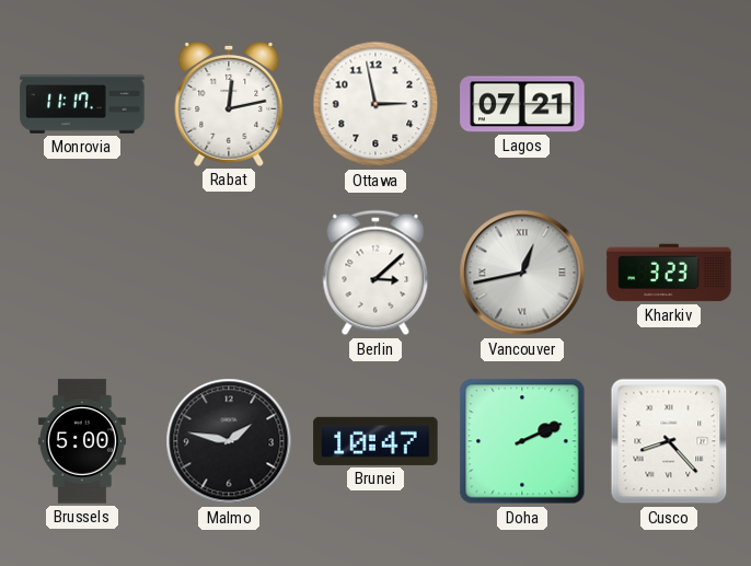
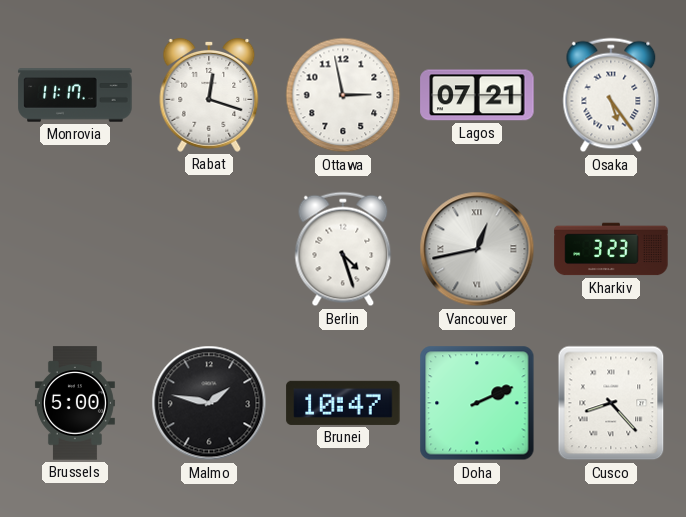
Rabat: 12:13 -> 12:18 (209, 95)
Osaka: none -> 5:24 (611, 95)
Berlin: 3:08 -> 4:27 (343, 249)
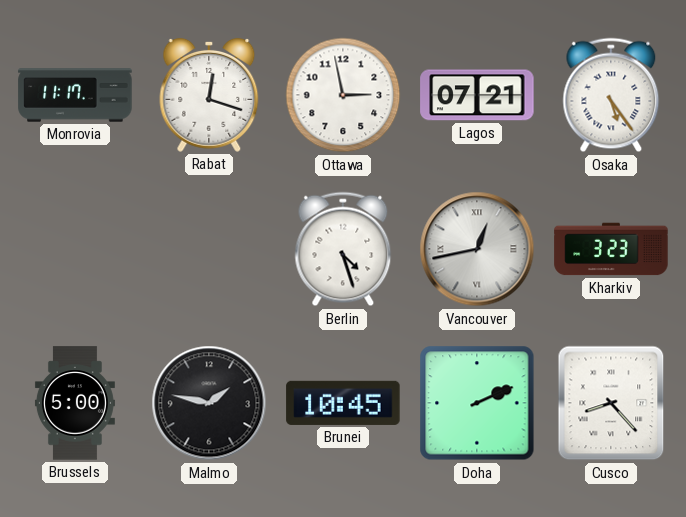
Brunei: 10:47 -> 10:45 (343, 403)
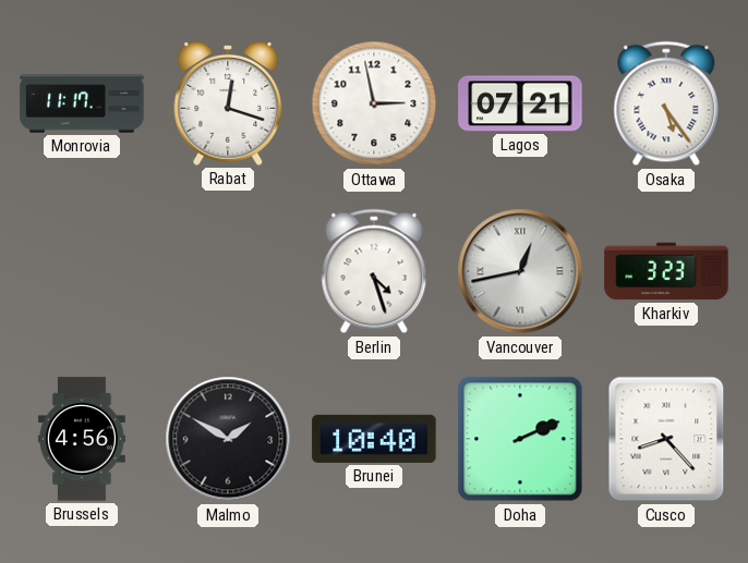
Brussels: 5:00 -> 4:56 (82, 439)
Malmo: 1:47 -> 1:50 (228, 439)
Brunei: 10:45 -> 10:40 (374, 439)
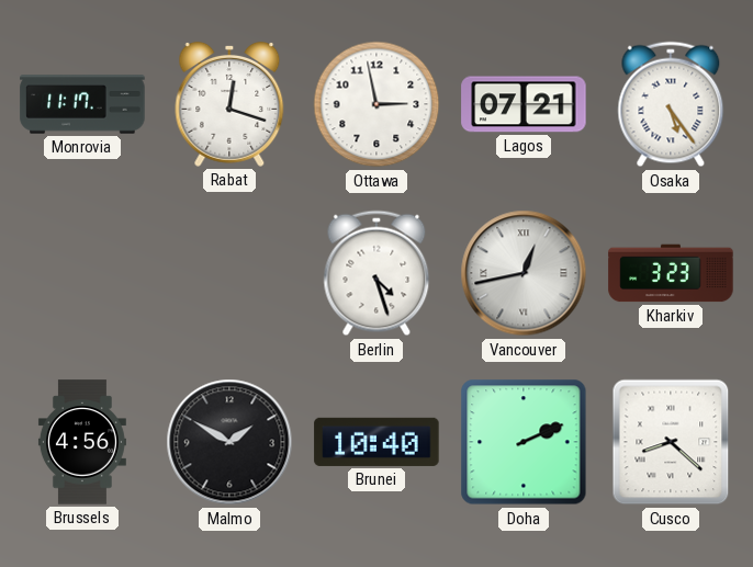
Cusco: 8:23 -> 8:22 (671, 442)
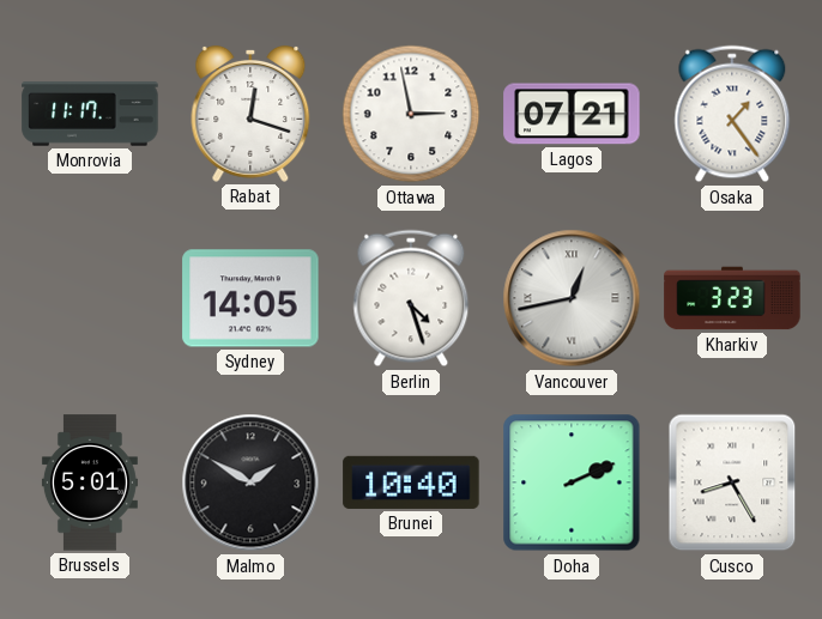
Osaka: 5:24 -> 1:24 (732, 114)
Sydney: none -> 14:05 (250, 298)
Brussels: 4:56 -> 5:01 (90, 483)
Cusco: 8:22 -> 8:25 (732, 483)
